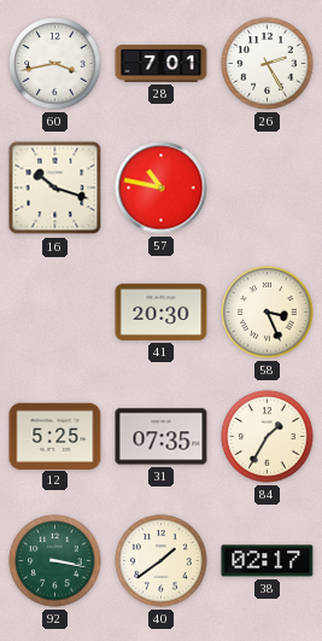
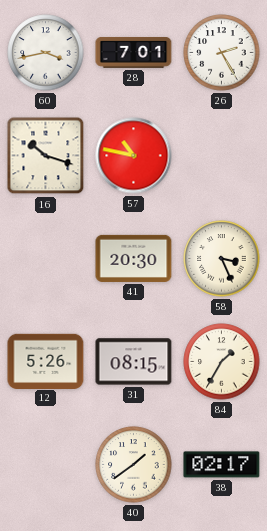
12: 5:25 -> 5:26 (46, 361)
31: 07:35 -> 08:15 (134, 362)
92: 3:17 -> none (55, 561)
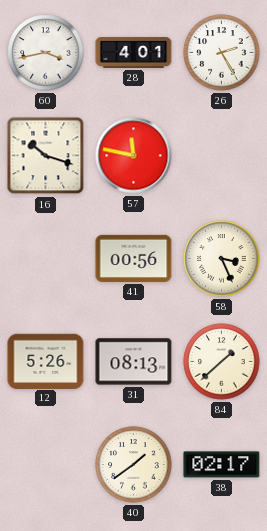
28: 7:01 -> 4:01 (134, 53)
57: 10:47 -> 11:47 (134, 156)
41: 20:30 -> 00:56 (134, 258)
31: 08:15 -> 08:13 (134, 362)
84: 1:35 -> 1:38 (222, 362)
